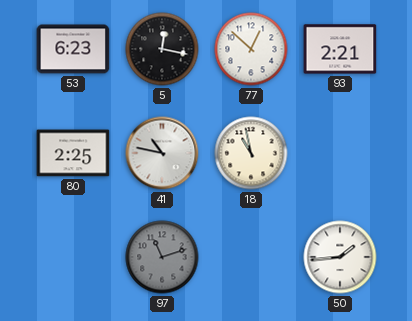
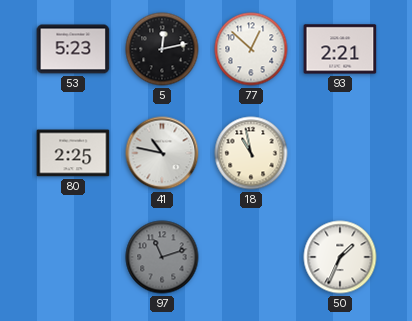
53: 6:23 -> 5:23 (73, 49)
5: 12:17 -> 12:13 (162, 49)
50: 1:44 -> 1:34 (340, 257)
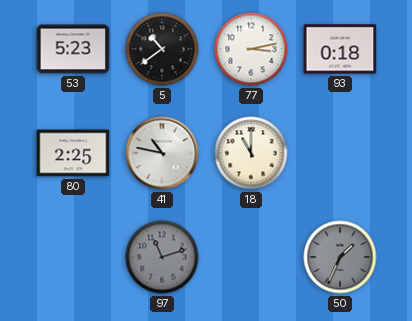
5: 12:13 -> 10:39 (162, 49)
77: 12:52 -> 3:13 (251, 49)
93: 2:21 -> 0:18 (340, 49)
18: 10:58 -> 11:00 (251, 153)
50 dial: white -> grey (340, 257)
